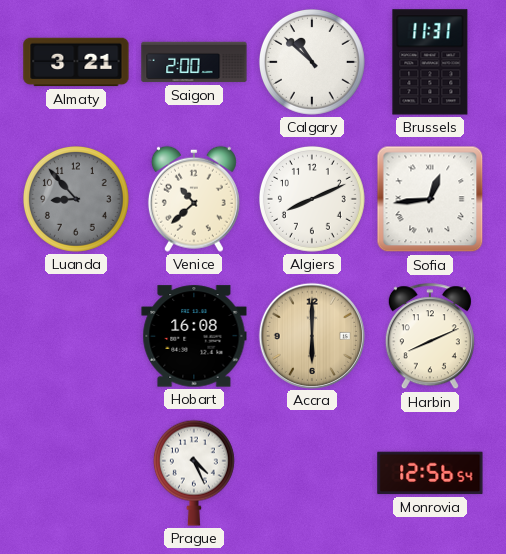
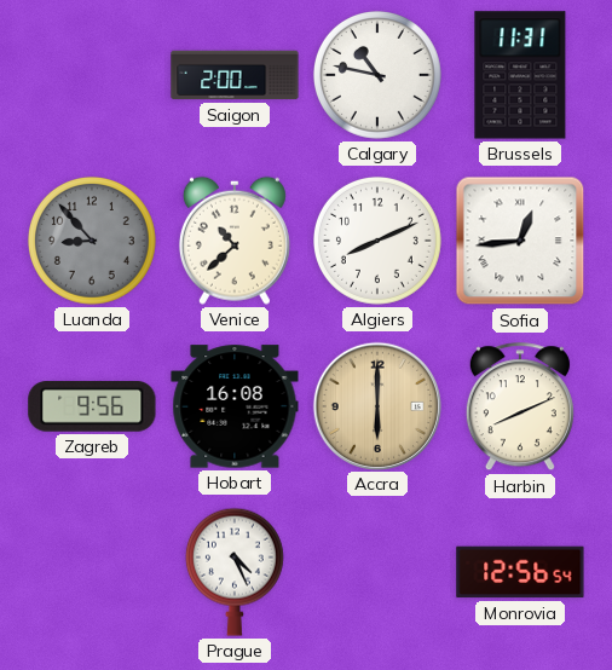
Almaty: 3:21 -> none (76, 62)
Calgary: 10:52 -> 10:47 (377, 75)
Zagreb: none -> 9:56 (92, 406)
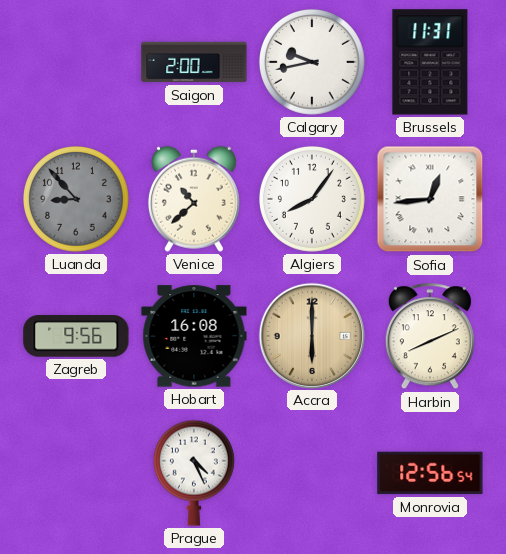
Calgary: 10:47 -> 9:43 (312, 62)
Algiers: 8:11 -> 8:06 (312, 199)
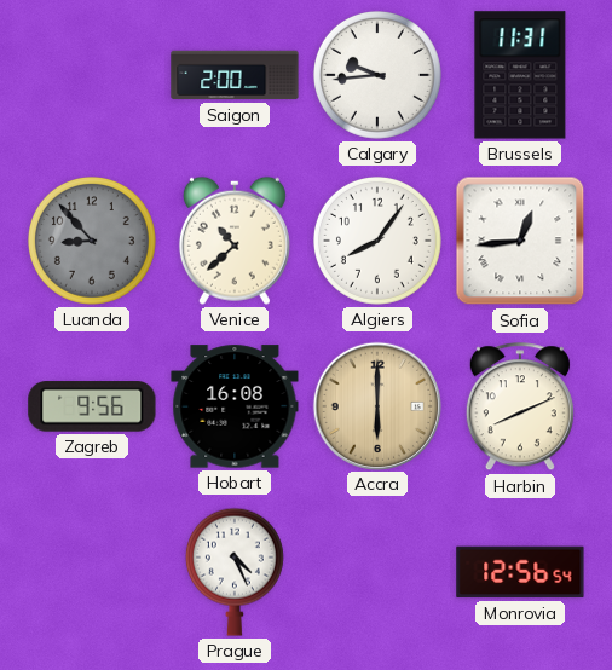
Calgary: 9:43 -> 9:44 (377, 75)
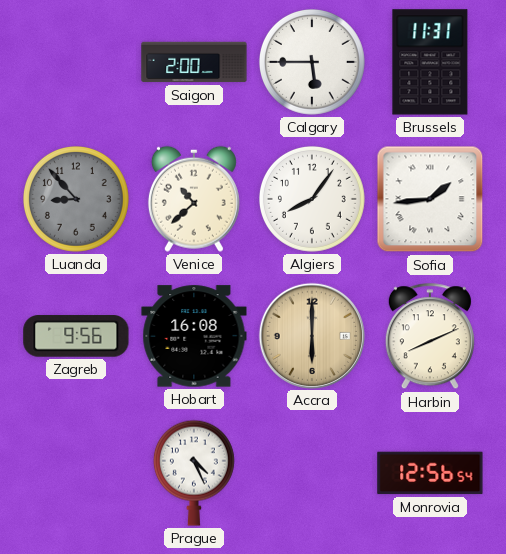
Calgary: 9:44 -> 5:45 (312, 62)
Sofia: 12:44 -> 1:44 (430, 199)
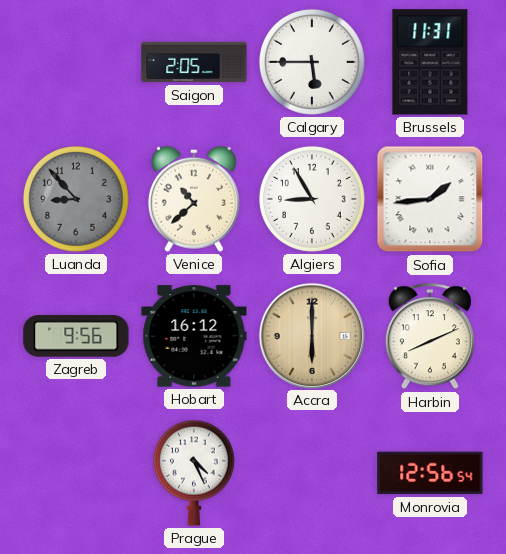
Saigon: 2:00 -> 2:05 (194, 62)
Algiers: 8:06 -> 8:55 (312, 199)
Hobart: 16:08 -> 16:12 (194, 336)
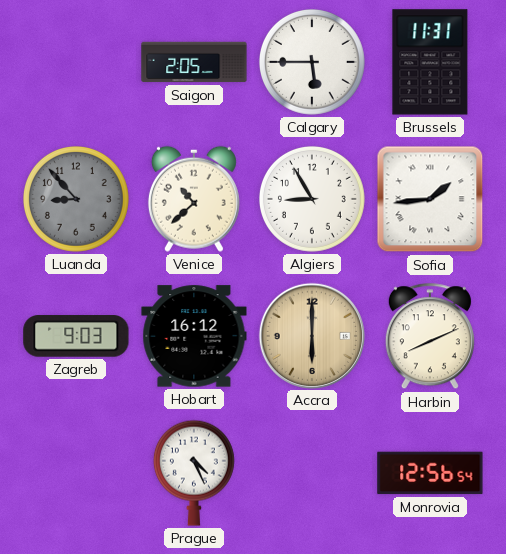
Zagreb: 9:56 -> 9:03 (76, 336)
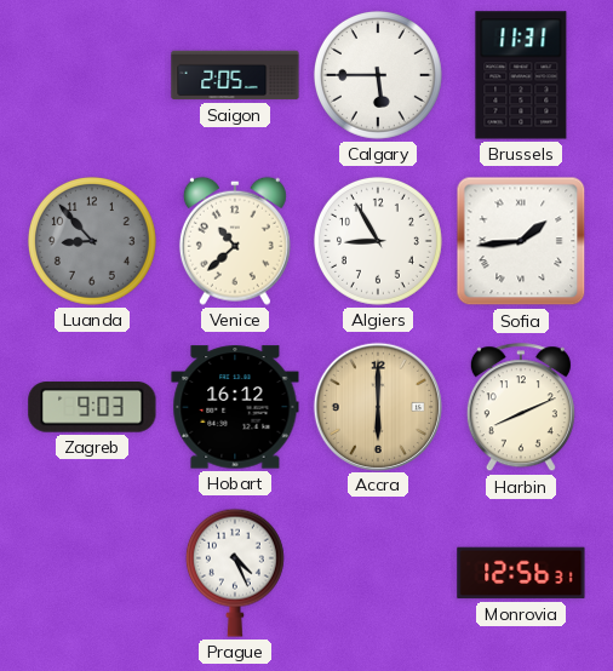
Monrovia: 12:56:54 -> 12:56:31 (521, 573)
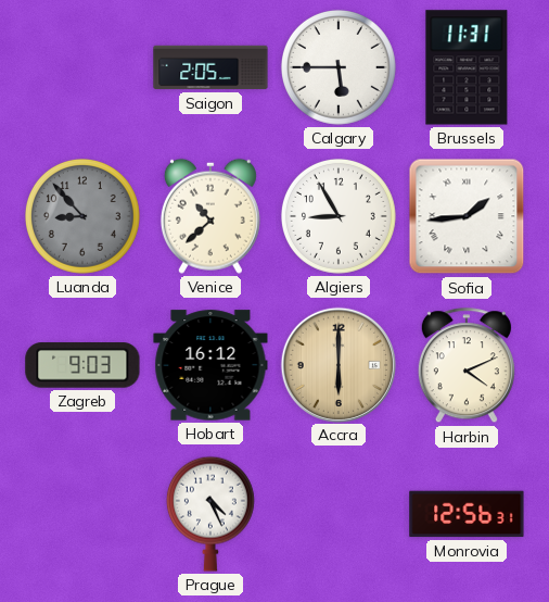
Harbin: 8:11 -> 4:11 (467, 366)
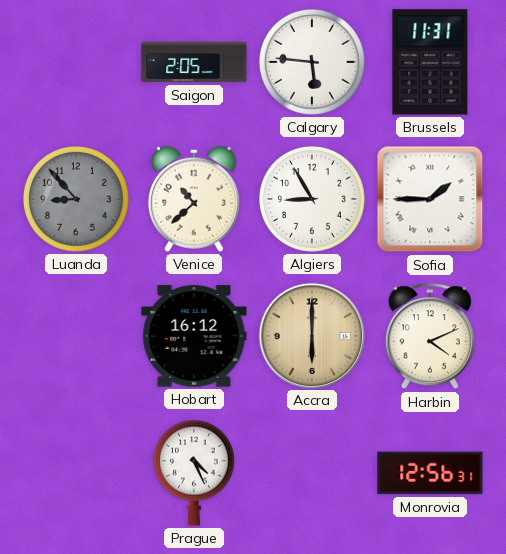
Calgary: 5:45 -> 5:46 (312, 62)
Sofia: 1:44 -> 1:45 (430, 199)
Zagreb: 9:03 -> none (82, 365)
